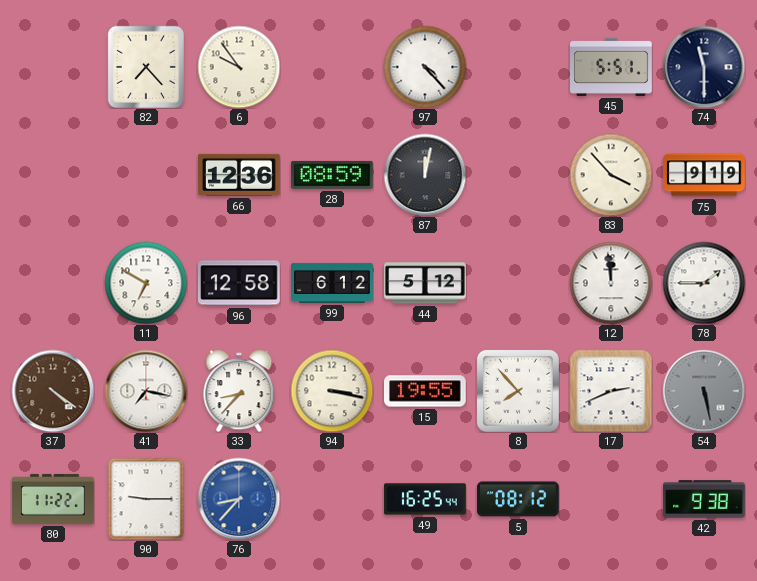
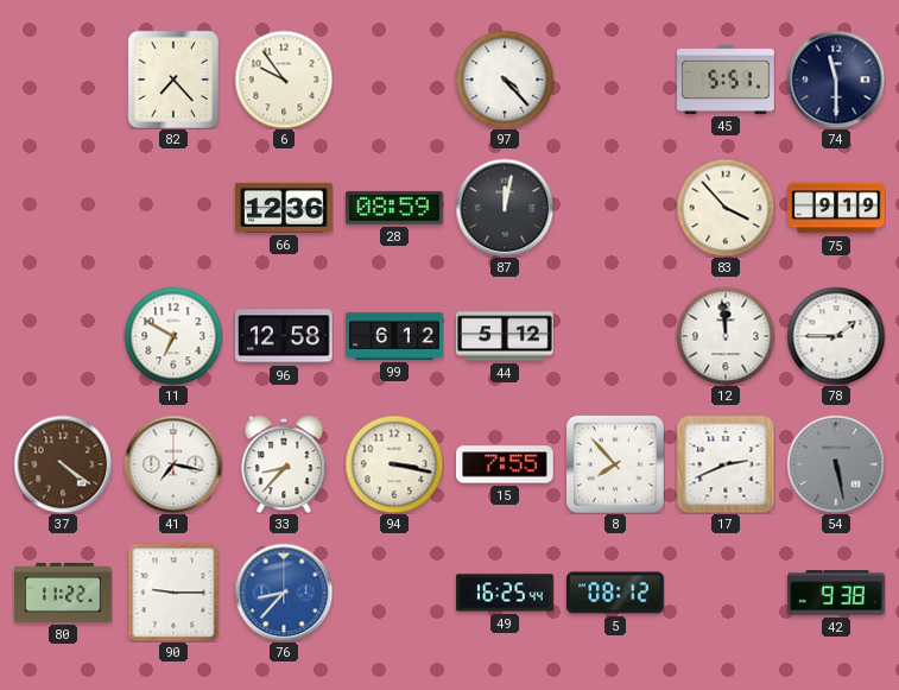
15: 19:55 -> 7:55 (506, 464)
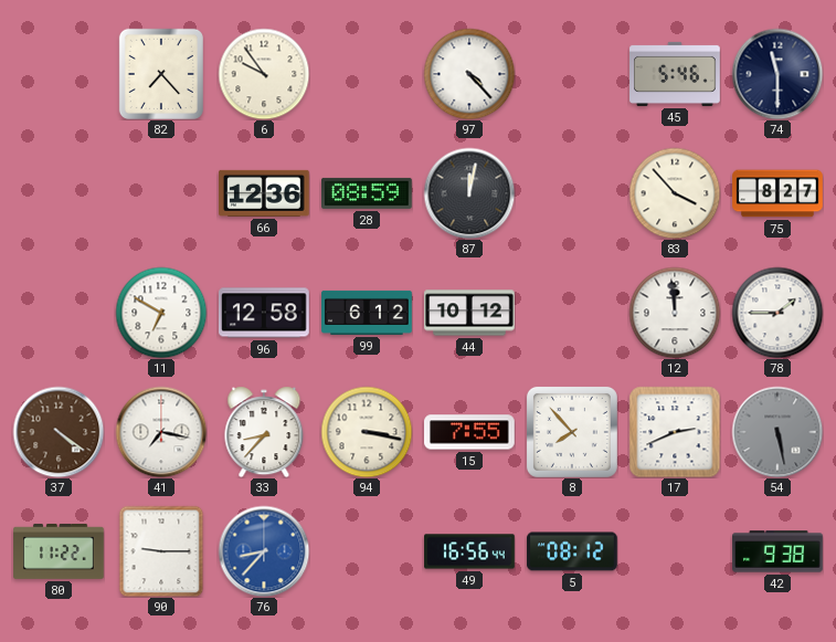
45: 5:51 -> 5:46 (675, 74)
75: 9:19 -> 8:27 (777, 193)
44: 5:12 -> 10:12 (469, 313)
49: 16:25 -> 16:56 (469, 551)
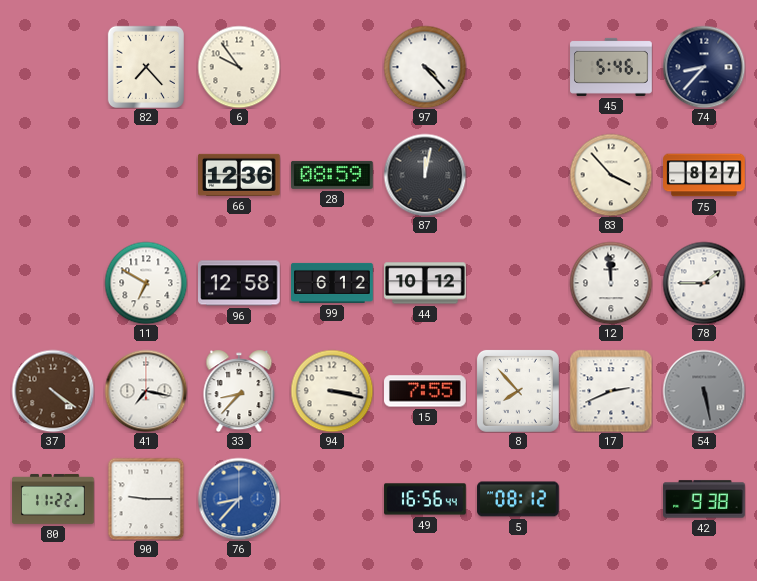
74: 11:30 -> 8:37 (704, 67)
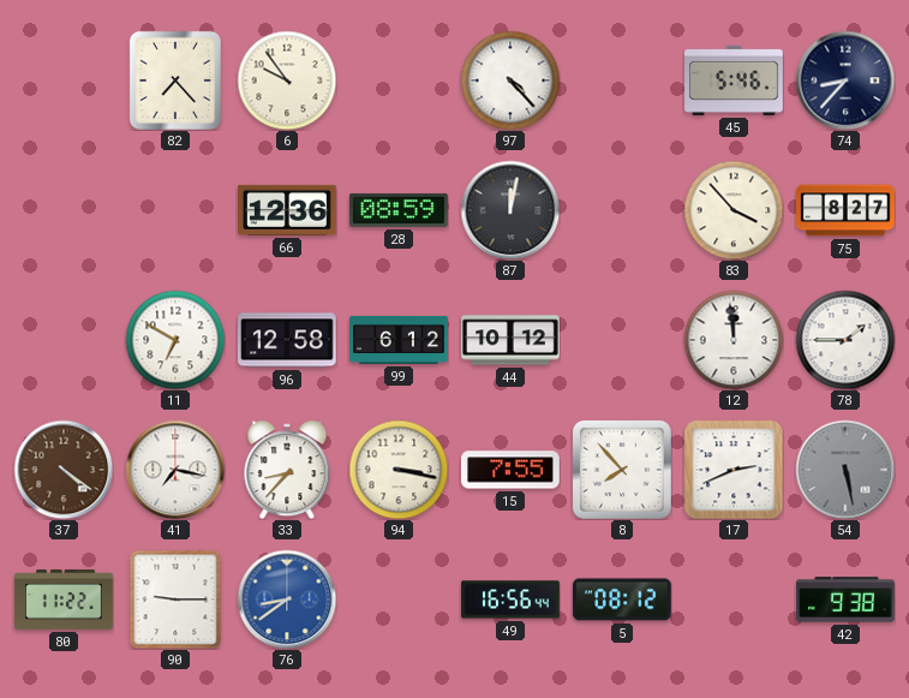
76: 8:37 -> 8:39 (287, 599)
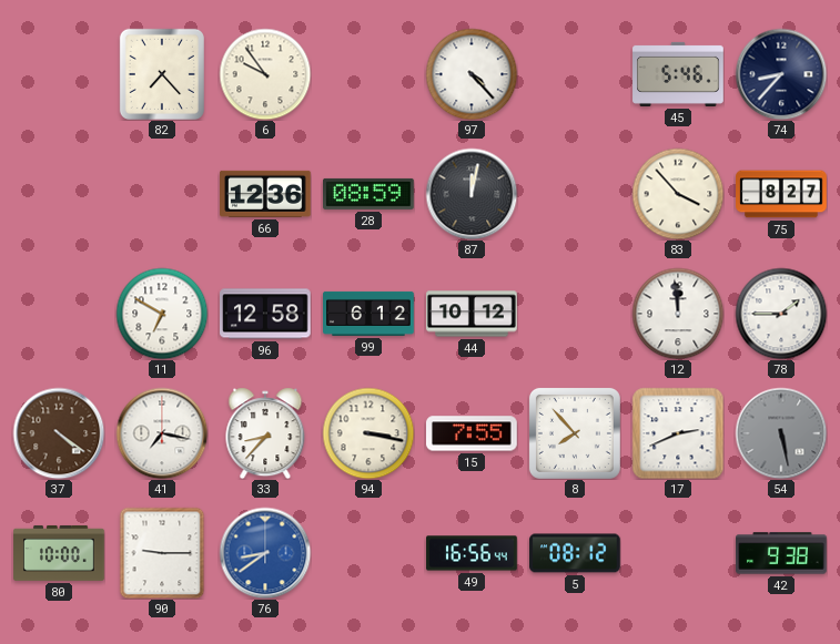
80: 11:22 -> 10:00 (59, 553)
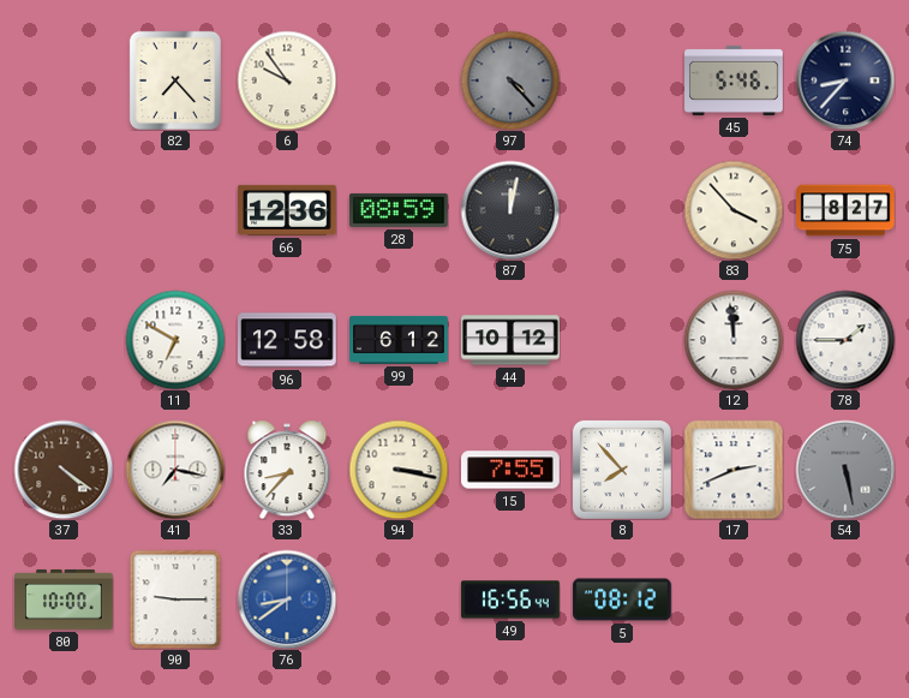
97 dial: white -> grey (510, 80)
42: 9:38 -> none (781, 553)
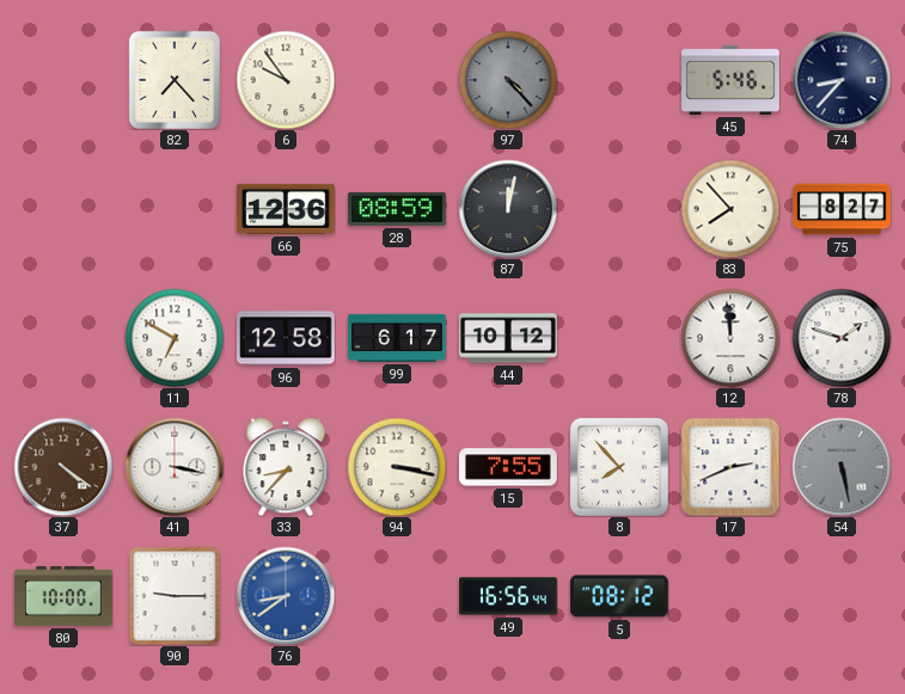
83: 3:53 -> 7:53 (730, 209)
99: 6:12 -> 6:17 (397, 338)
78: 1:45 -> 1:48 (842, 338)
41: 7:17 -> 3:17 (175, 467)
